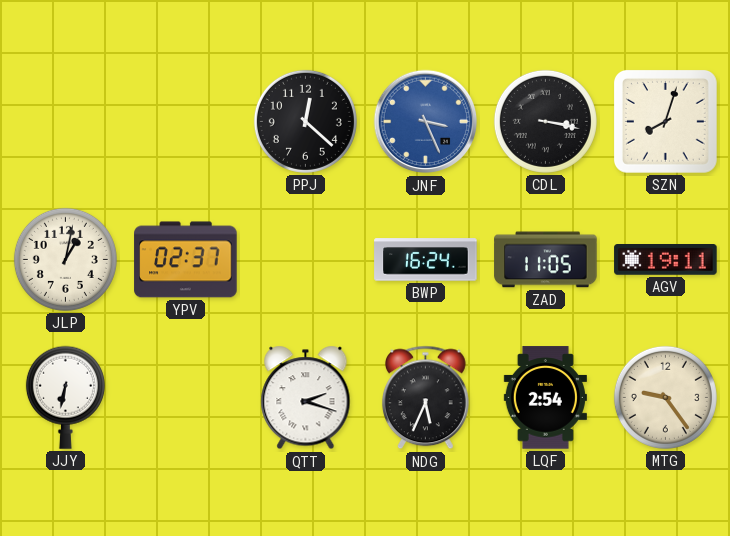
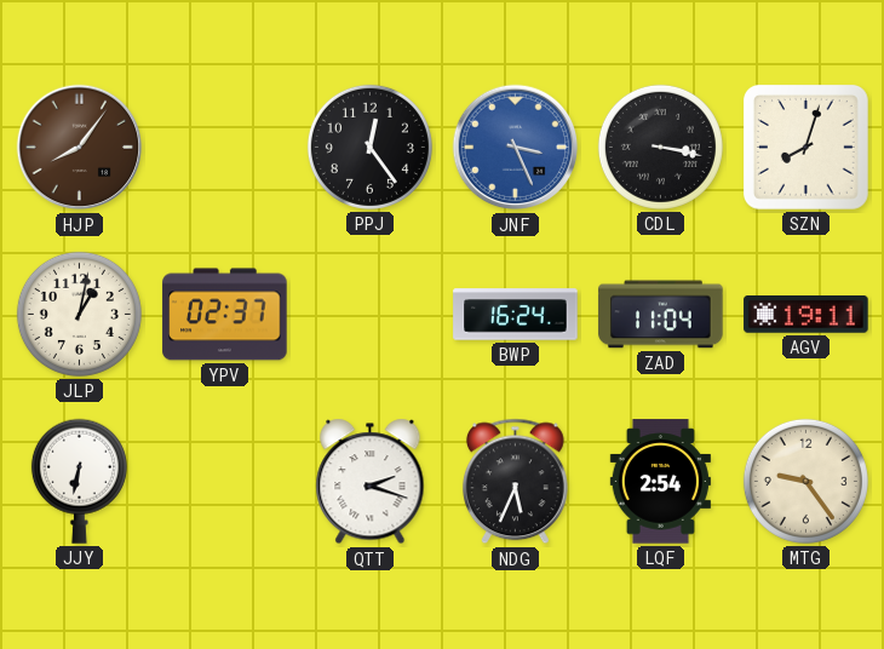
HJP: none -> 8:06 (80, 148)
PPJ: 12:22 -> 12:24 (369, 147)
ZAD: 11:05 -> 11:04 (661, 315)
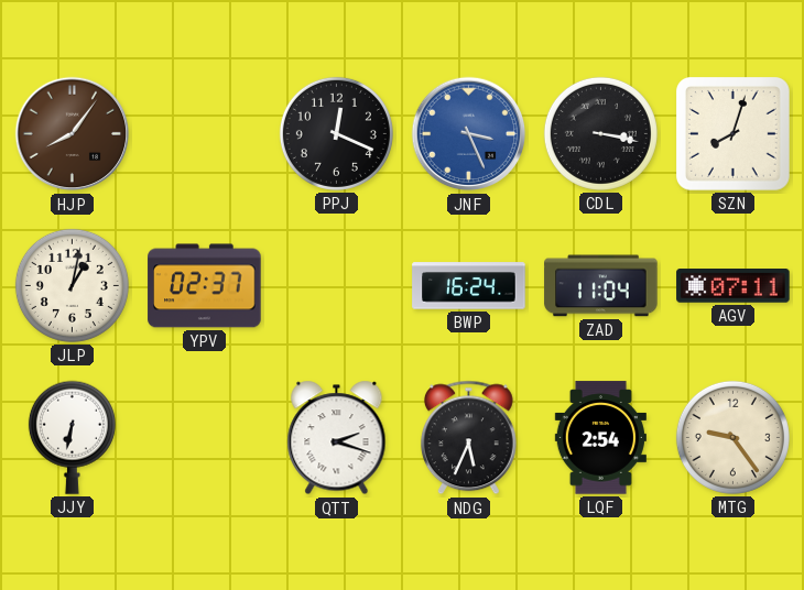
PPJ: 12:24 -> 12:19 (336, 133)
AGV: 19:11 -> 07:11 (734, 286)
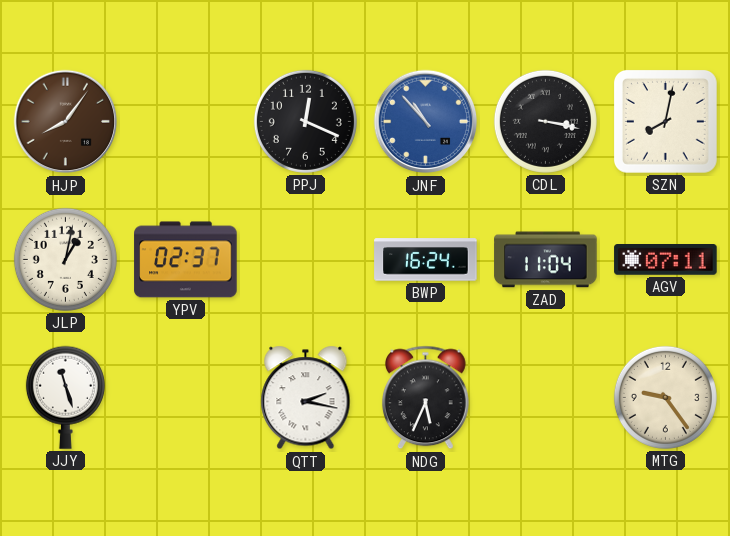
JNF: 3:26 -> 10:53 (426, 122)
SZN: 8:03 -> 8:02 (665, 121)
JJY: 6:32 -> 11:27 (65, 397)
QTT: 2:18 -> 2:17 (306, 398)
LQF: 2:54 -> none (600, 438)
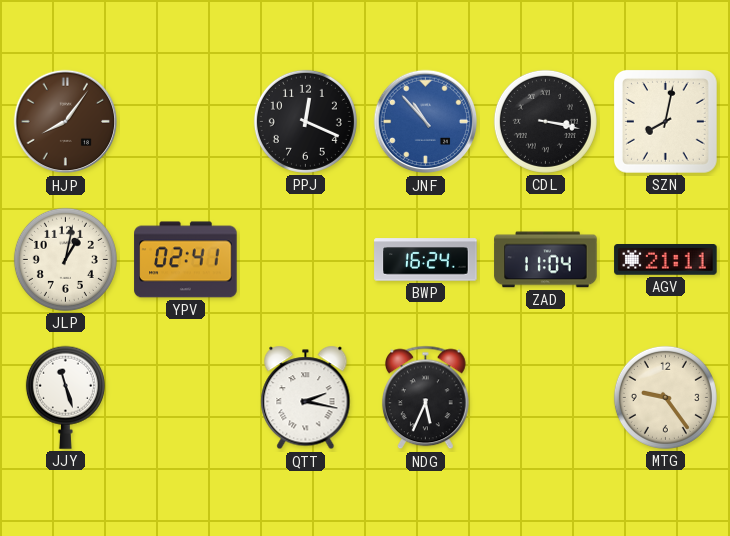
YPV: 02:37 -> 02:41 (186, 260)
AGV: 07:11 -> 21:11 (666, 260)
